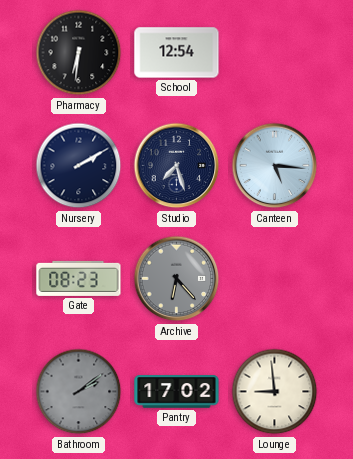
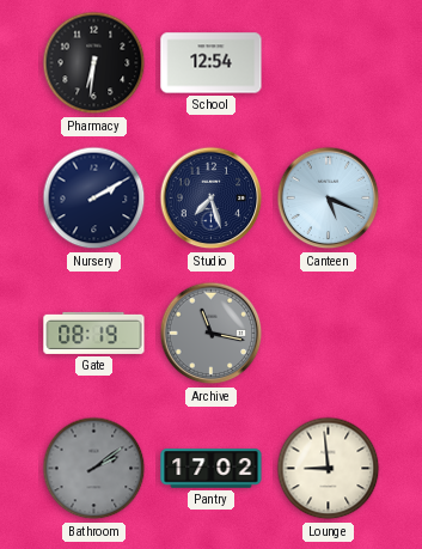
Canteen: 5:16 -> 5:19 (329, 199)
Gate: 08:23 -> 08:19 (94, 333)
Archive: 6:23 -> 11:17 (212, 334)
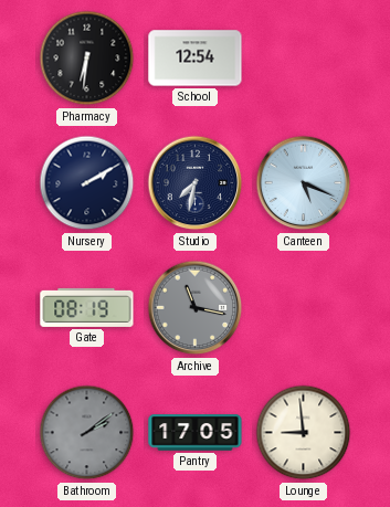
Studio: 7:27 -> 7:32 (196, 183)
Pantry: 17:02 -> 17:05 (196, 433)
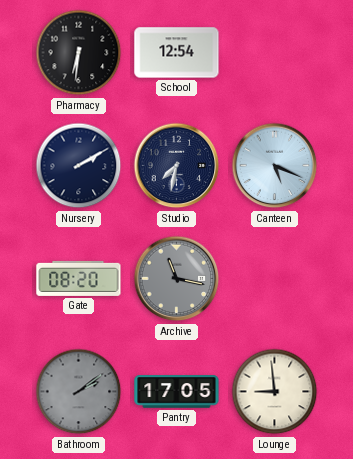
Gate: 08:19 -> 08:20 (79, 278)
